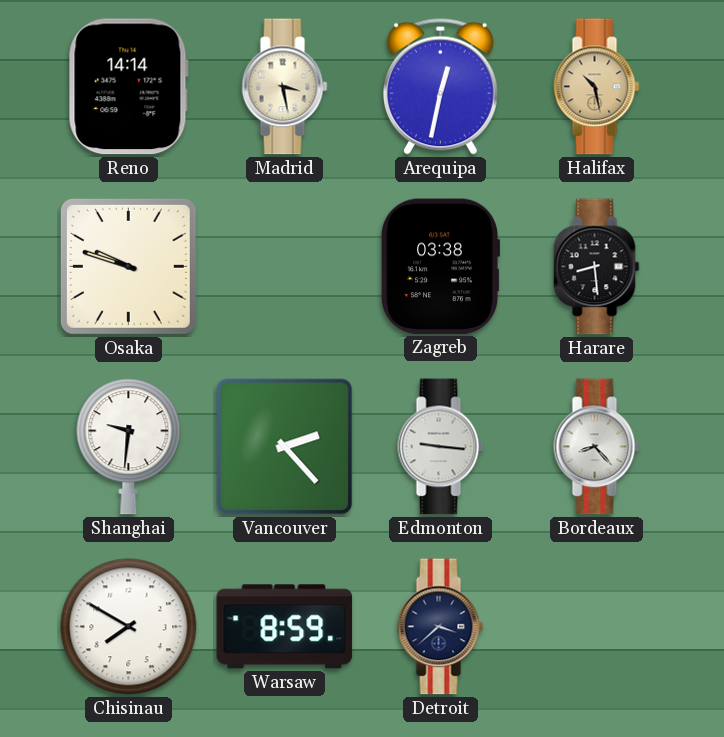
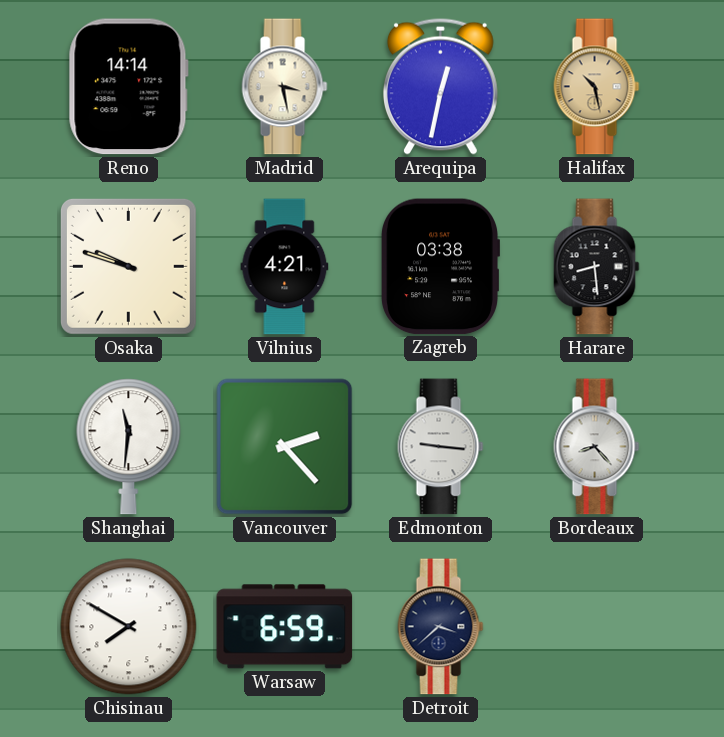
Vilnius: none -> 4:21 (285, 267)
Shanghai: 9:31 -> 11:31 (129, 447)
Warsaw: 8:59 -> 6:59 (285, 627)
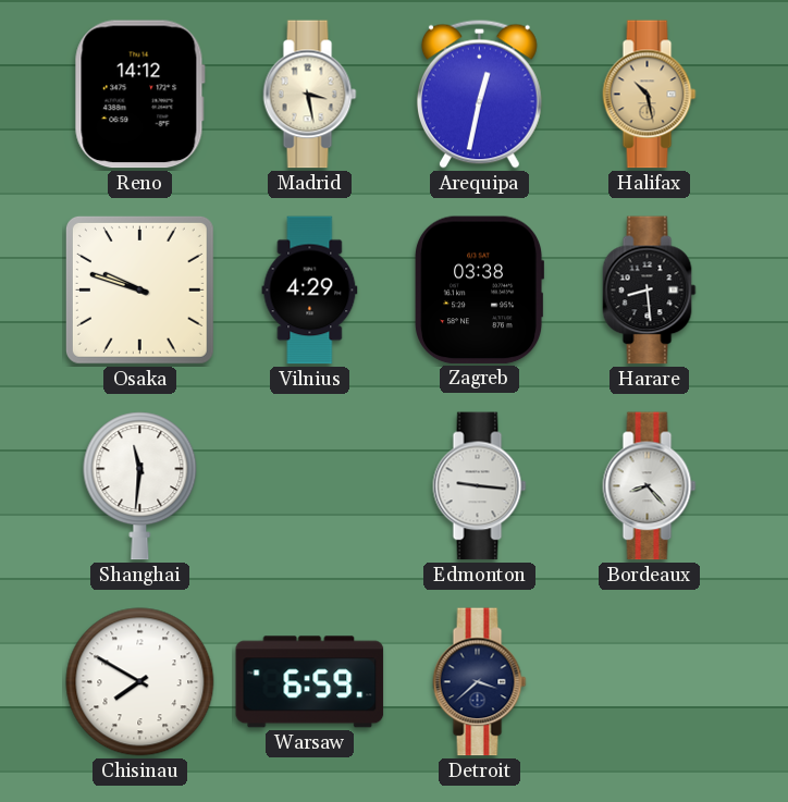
Reno: 14:14 -> 14:12 (139, 95)
Vilnius: 4:21 -> 4:29 (310, 291)
Vancouver: 2:23 -> none (285, 447)
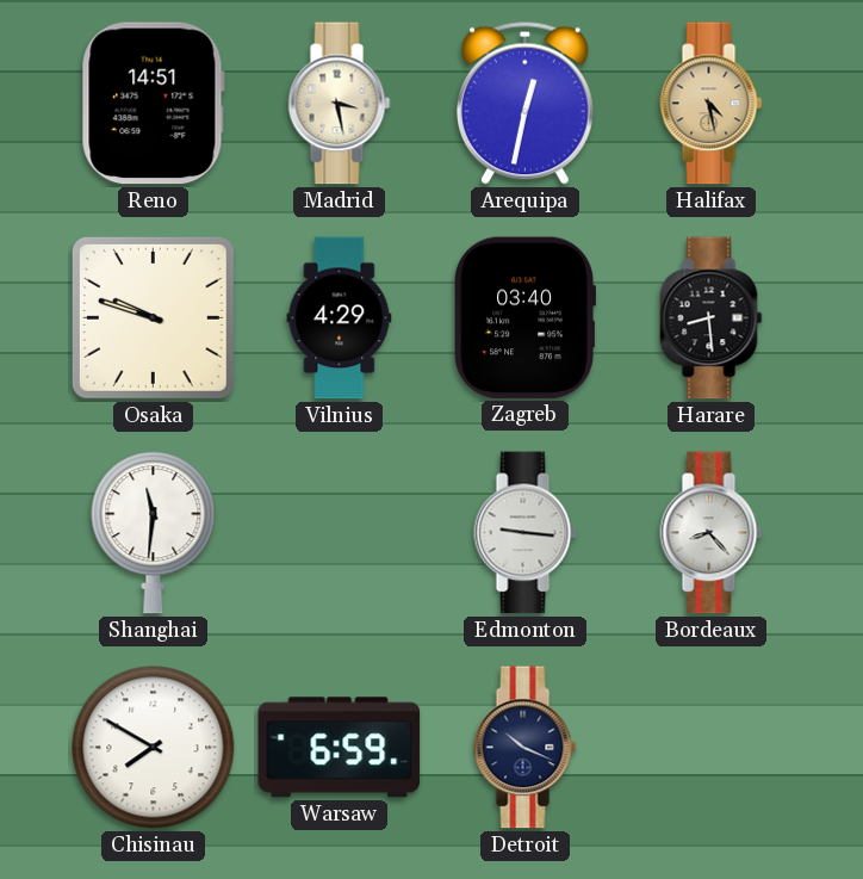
Reno: 14:12 -> 14:51 (153, 104)
Halifax: 10:28 -> 4:28 (712, 104)
Zagreb: 03:38 -> 03:40 (524, 318)
Detroit: 3:38 -> 10:19 (526, 748)
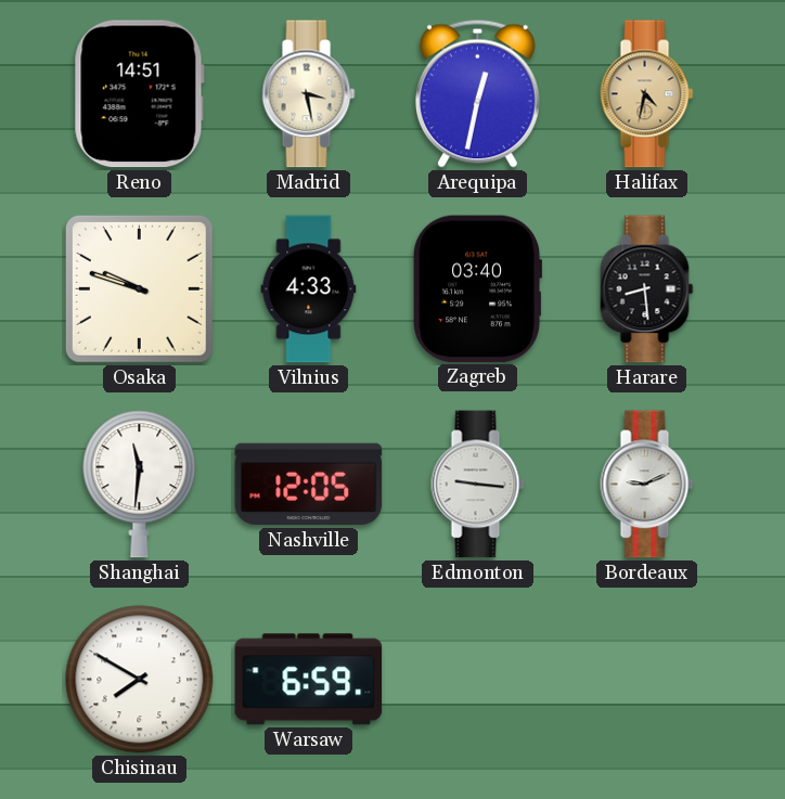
Halifax: 4:28 -> 4:32 (647, 94)
Vilnius: 4:29 -> 4:33 (309, 289)
Nashville: none -> 12:05 (309, 485)
Bordeaux: 8:23 -> 9:11 (647, 485)
Detroit: 10:19 -> none (526, 748)
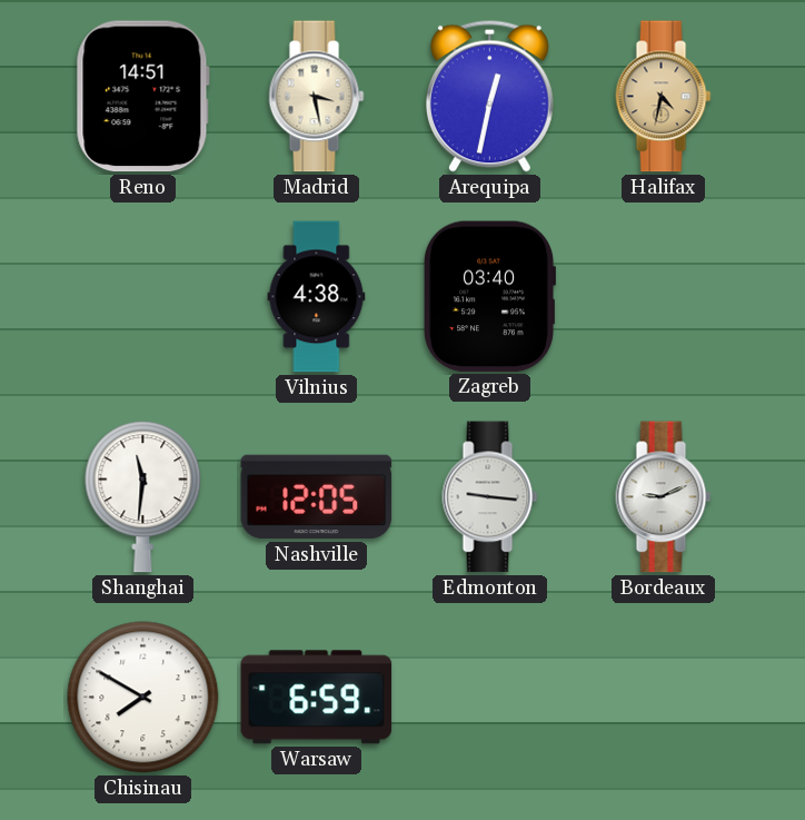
Osaka: 9:48 -> none (139, 288)
Vilnius: 4:33 -> 4:38 (317, 297)
Harare: 8:29 -> none (647, 289)
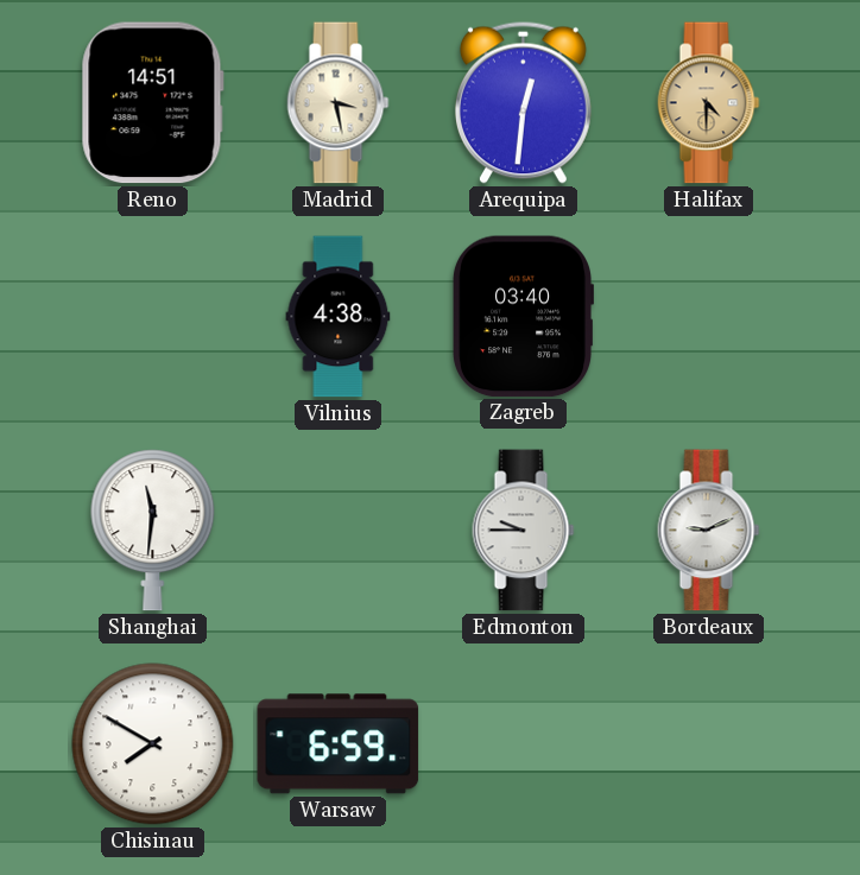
Arequipa: 12:32 -> 12:31 (523, 102)
Halifax: 4:32 -> 4:30 (709, 103)
Nashville: 12:05 -> none (317, 497)
Edmonton: 9:16 -> 9:45 (524, 531)
